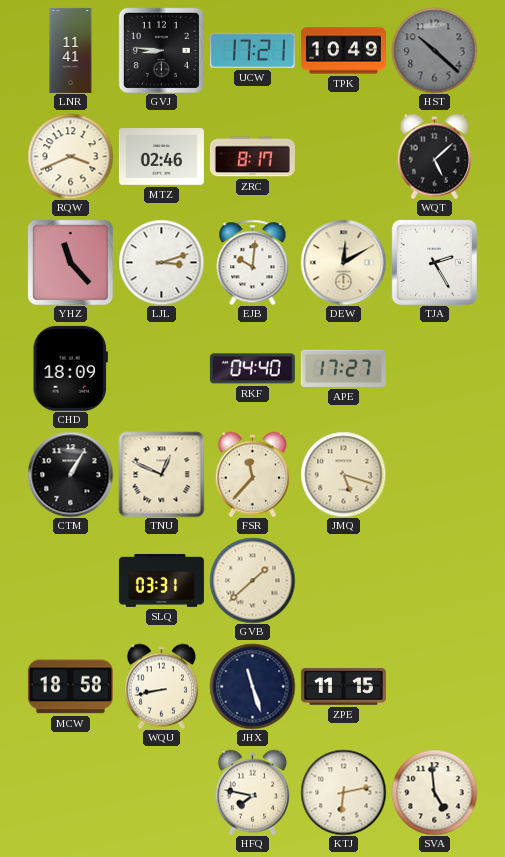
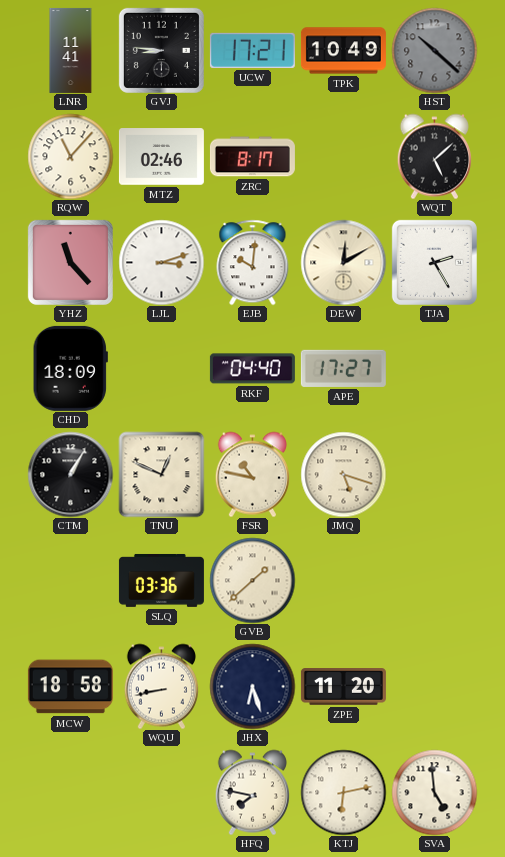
RQW: 3:41 -> 11:07 (70, 156)
FSR: 11:37 -> 10:47 (252, 474)
SLQ: 03:31 -> 03:36 (161, 580)
JHX: 11:27 -> 6:27 (252, 686)
ZPE: 11:15 -> 11:20 (343, 687)
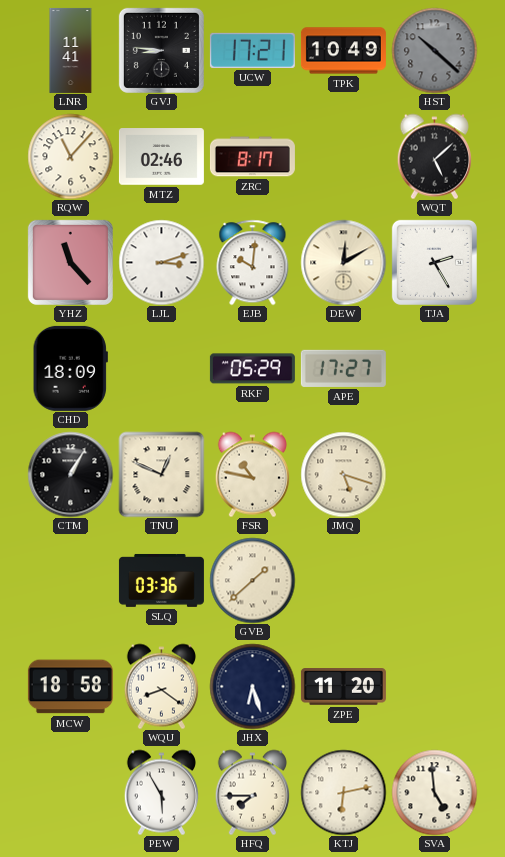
RKF: 04:40 -> 05:29 (252, 369)
WQU: 8:43 -> 8:21 (161, 686)
PEW: none -> 5:55 (161, 792)
HFQ: 7:47 -> 7:45 (252, 792)
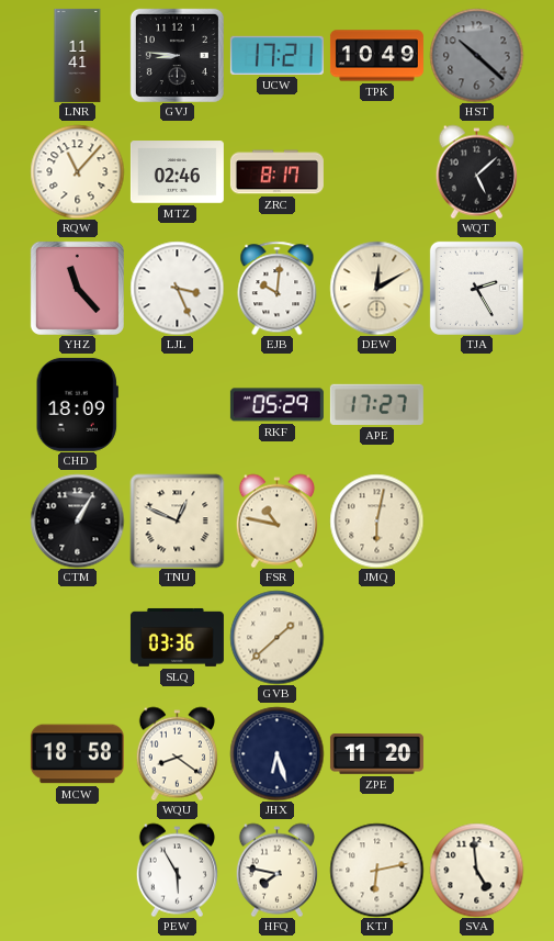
LJL: 3:12 -> 3:26 (177, 288)
JMQ: 5:18 -> 6:02 (376, 520)
HFQ: 7:45 -> 7:47 (276, 870)
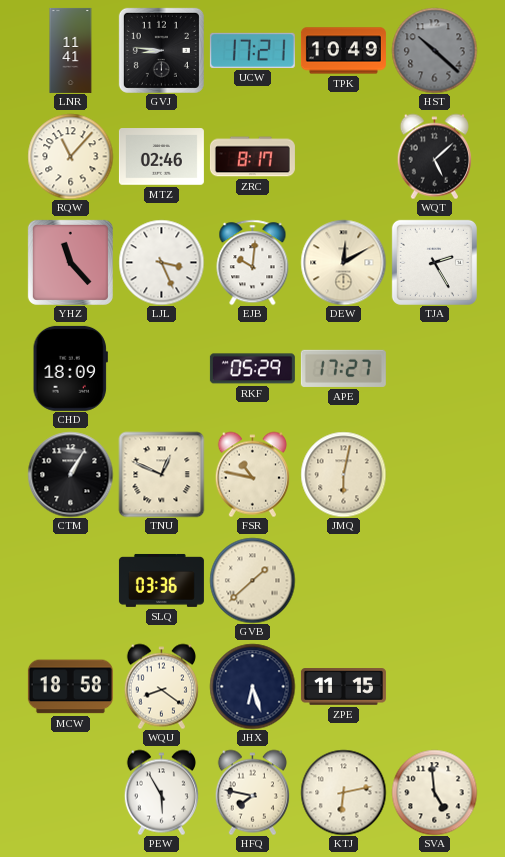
ZPE: 11:20 -> 11:15 (343, 687)
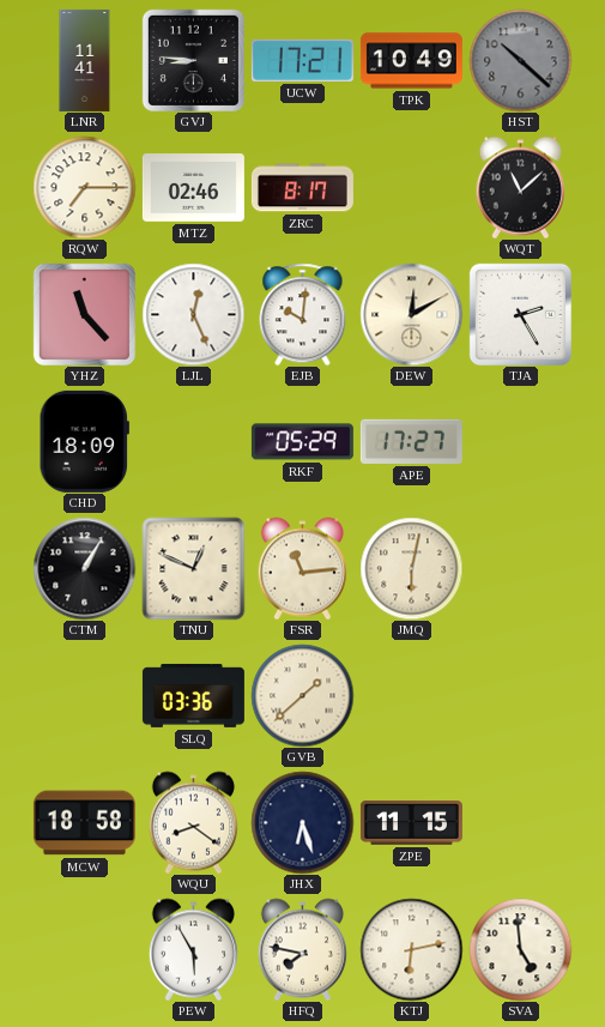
RQW: 11:07 -> 7:15 (84, 187)
WQT: 5:08 -> 11:08 (520, 187)
LJL: 3:26 -> 12:26 (193, 314)
FSR: 10:47 -> 11:14 (302, 568)
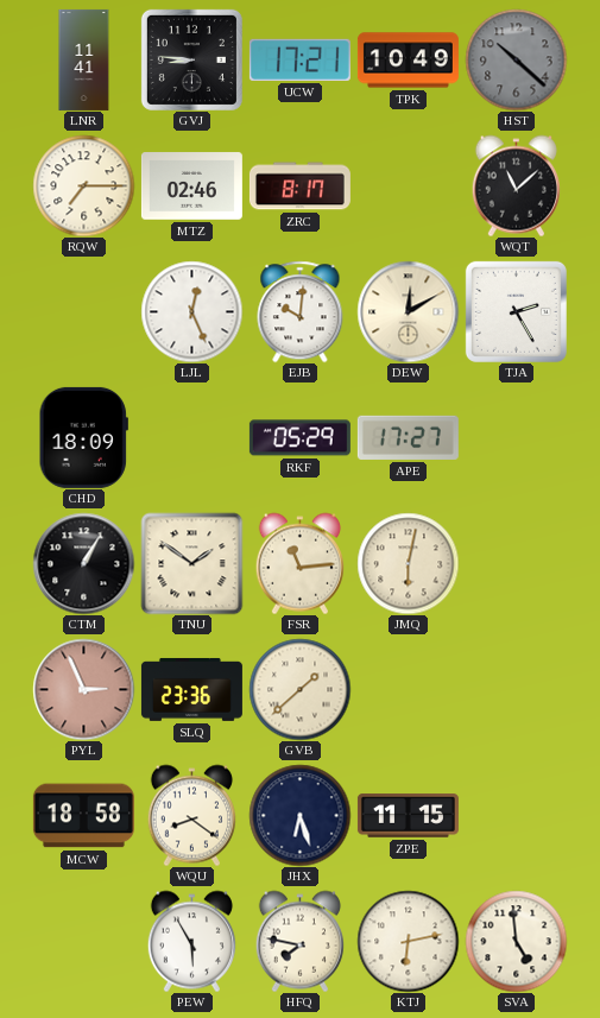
YHZ: 11:23 -> none (84, 314)
TNU: 12:49 -> 1:51 (191, 563)
PYL: none -> 2:56 (83, 689)
SLQ: 03:36 -> 23:36 (191, 689)
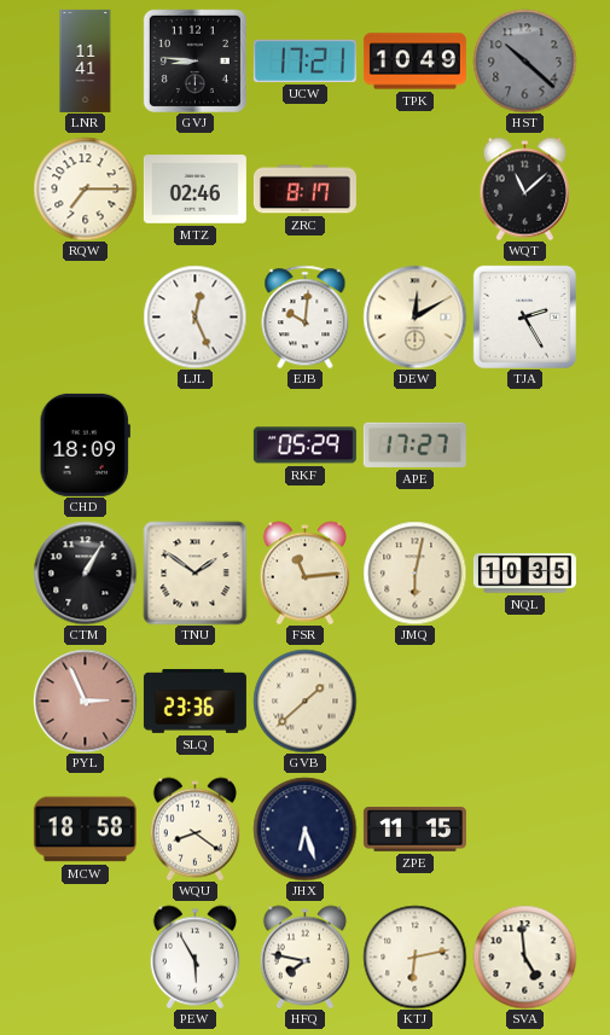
NQL: none -> 10:35 (524, 574)
